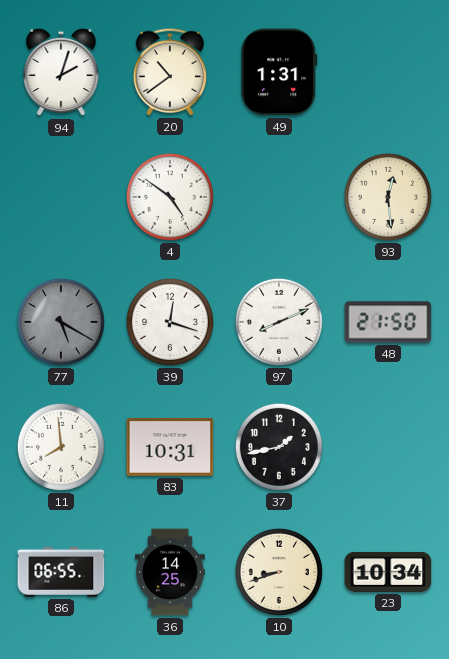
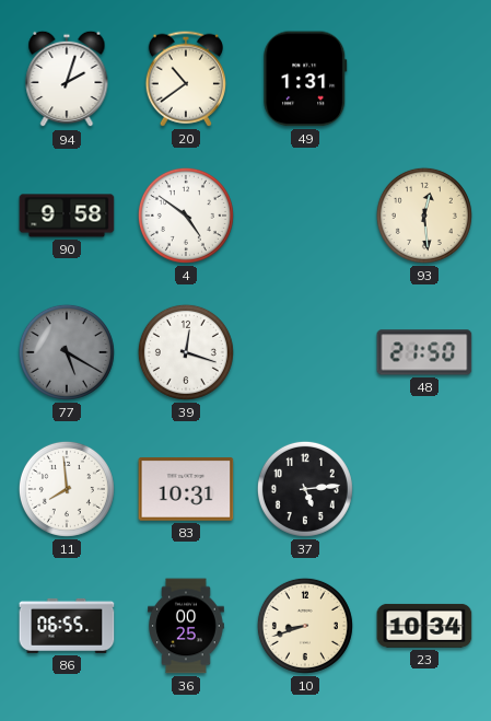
90: none -> 9:58 (67, 216)
97: 8:11 -> none (279, 322)
37: 1:43 -> 5:14 (305, 489)
36: 14:25 -> 00:25 (186, 626)
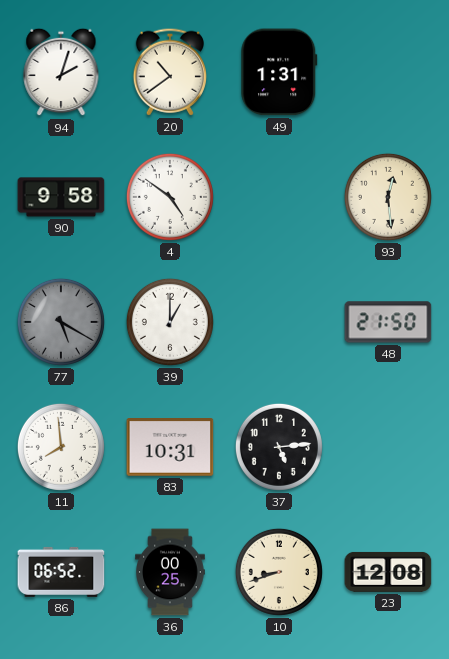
39: 12:18 -> 1:00 (170, 322)
86: 06:55 -> 06:52 (61, 572)
23: 10:34 -> 12:08 (388, 572)
